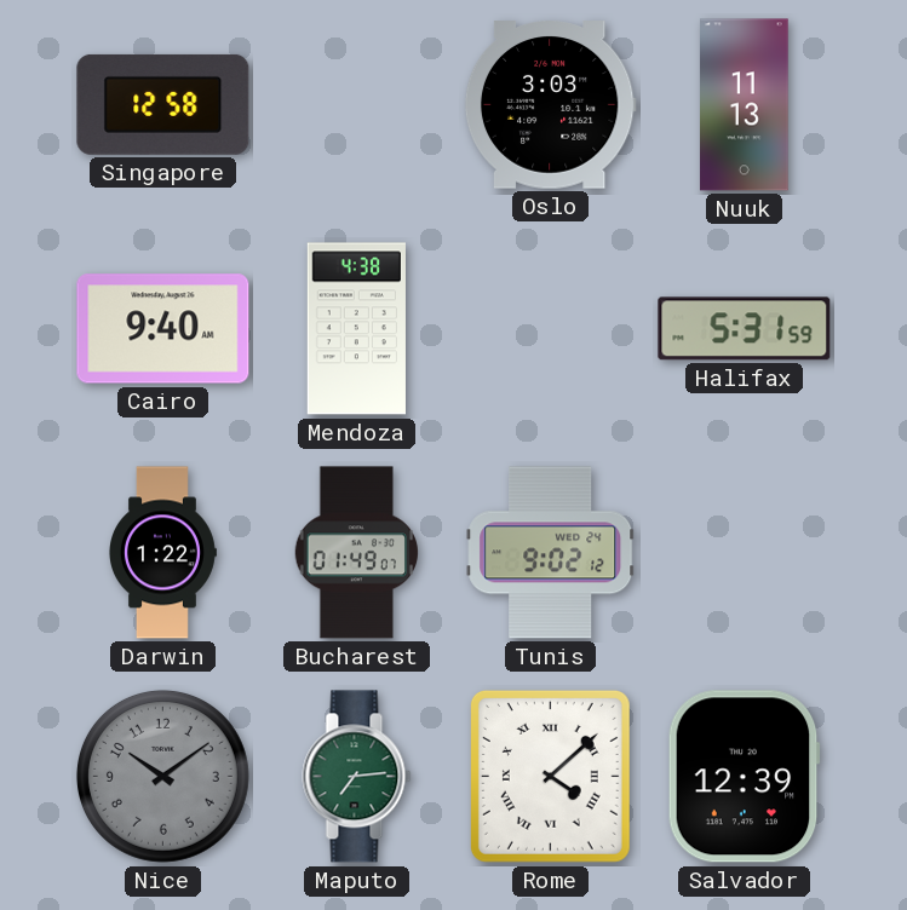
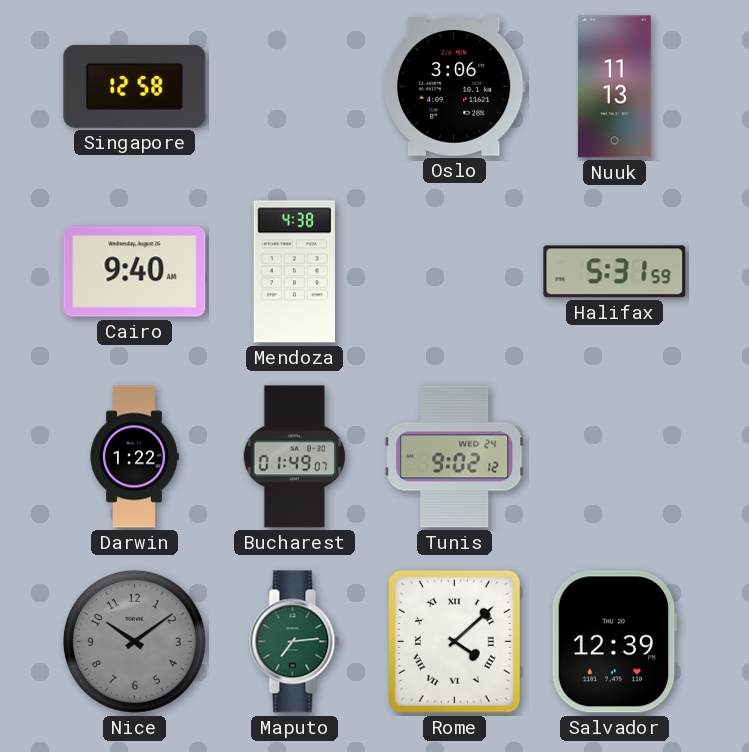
Oslo: 3:03 -> 3:06 (454, 87)
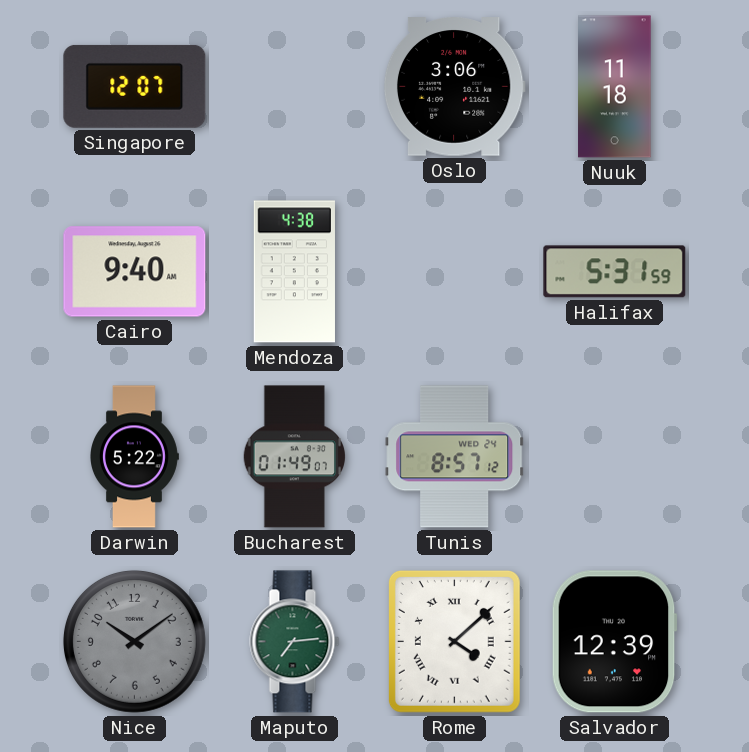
Singapore: 12:58 -> 12:07 (135, 86)
Nuuk: 11:13 -> 11:18 (615, 87)
Darwin: 1:22 -> 5:22 (135, 457)
Tunis: 9:02 -> 8:57 (455, 457)
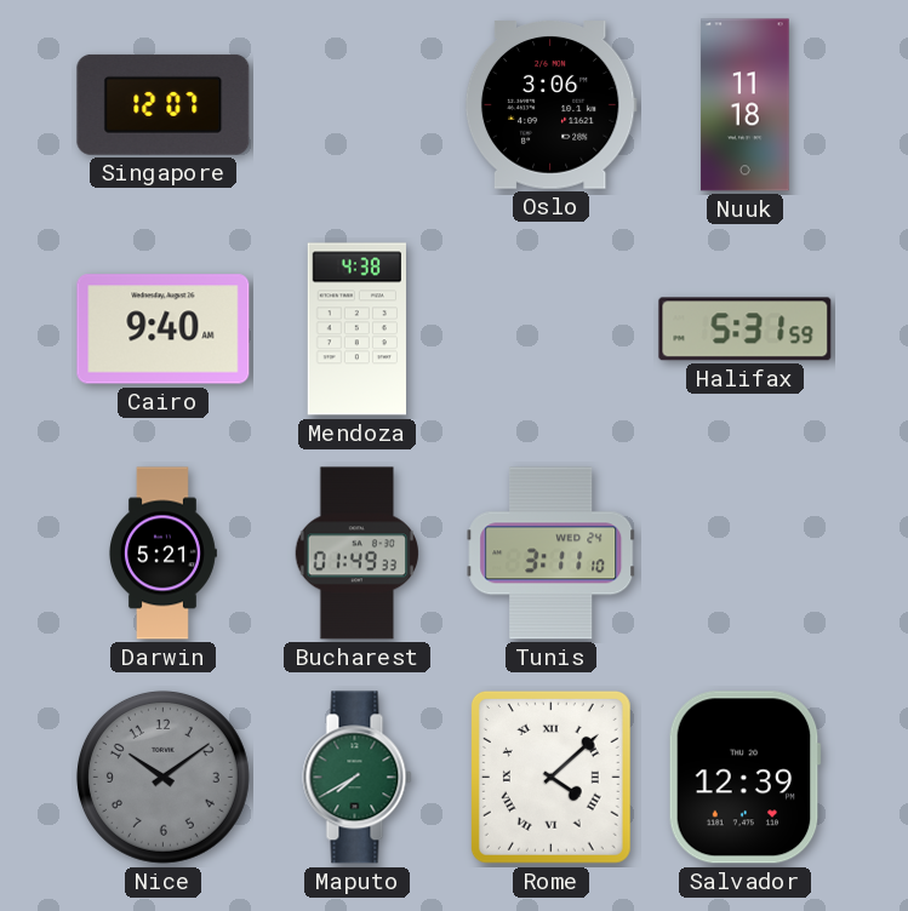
Darwin: 5:22 -> 5:21 (164, 554)
Bucharest: 01:49:07 -> 01:49:33 (358, 554)
Tunis: 8:57 -> 3:11 (552, 554)
Maputo: 7:14 -> 7:40 (358, 778)
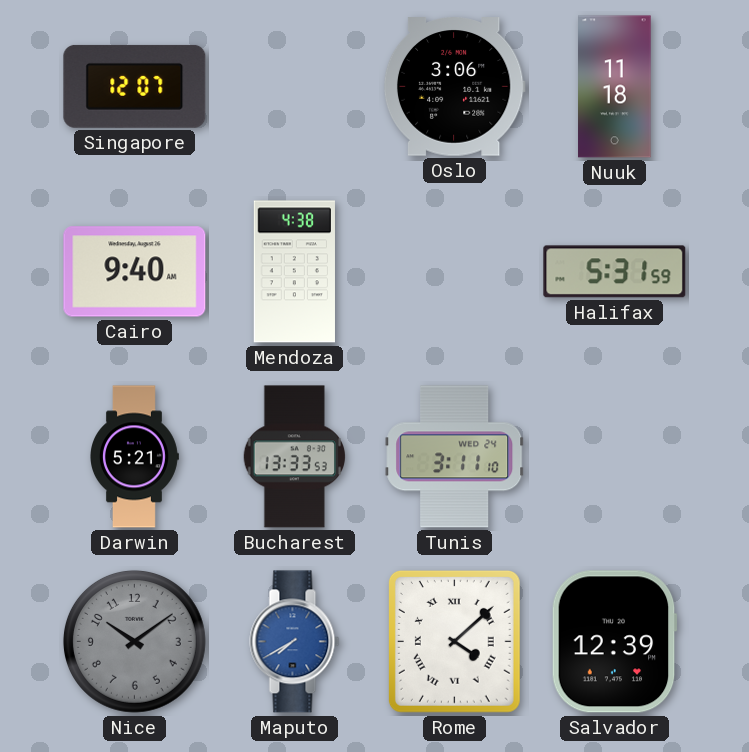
Bucharest: 01:49 -> 13:33 (295, 457)
Maputo dial: green -> blue (295, 642)
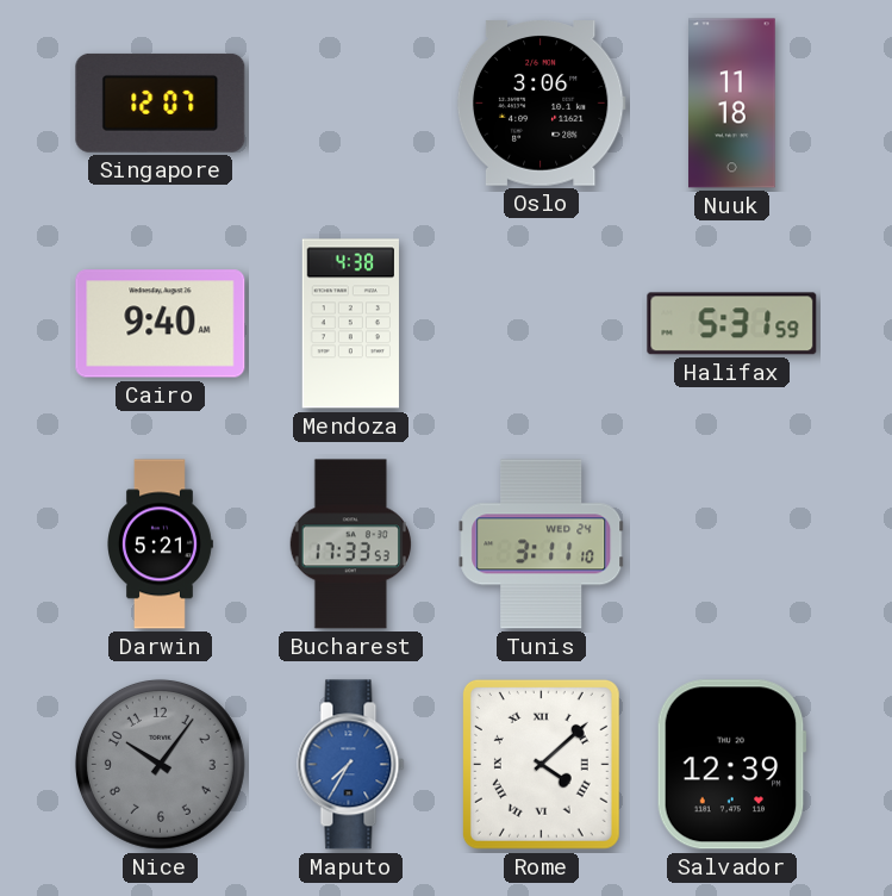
Bucharest: 13:33 -> 17:33 (351, 545)
Nice: 10:09 -> 10:06 (160, 764)
Maputo: 7:40 -> 7:35 (351, 765)
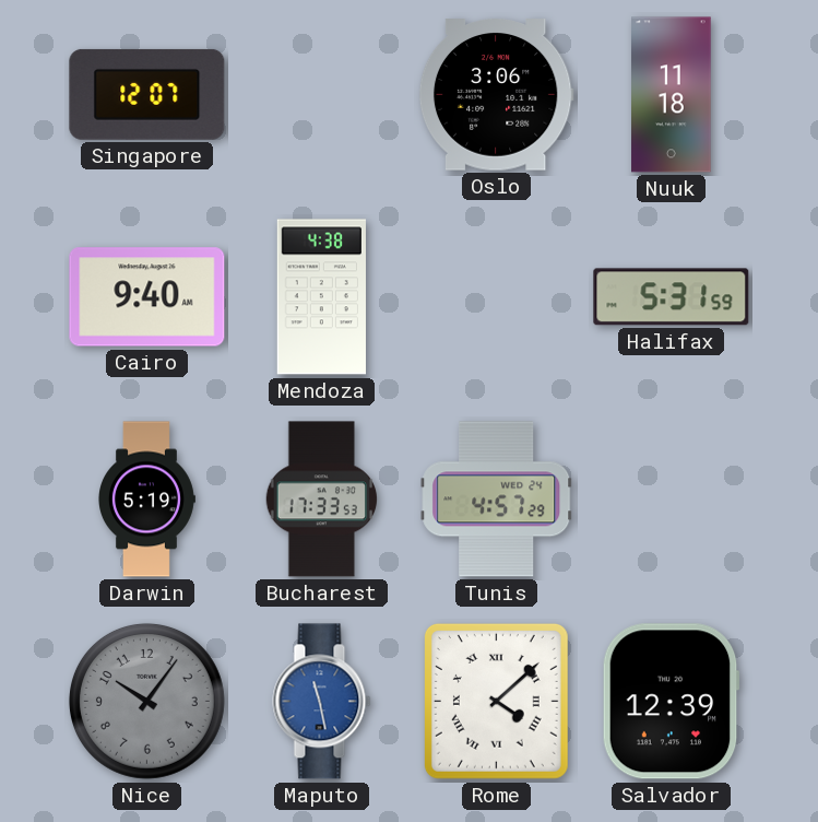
Darwin: 5:21 -> 5:19 (147, 500)
Tunis: 3:11 -> 4:57 (497, 500)
Maputo: 7:35 -> 11:28 (322, 702)
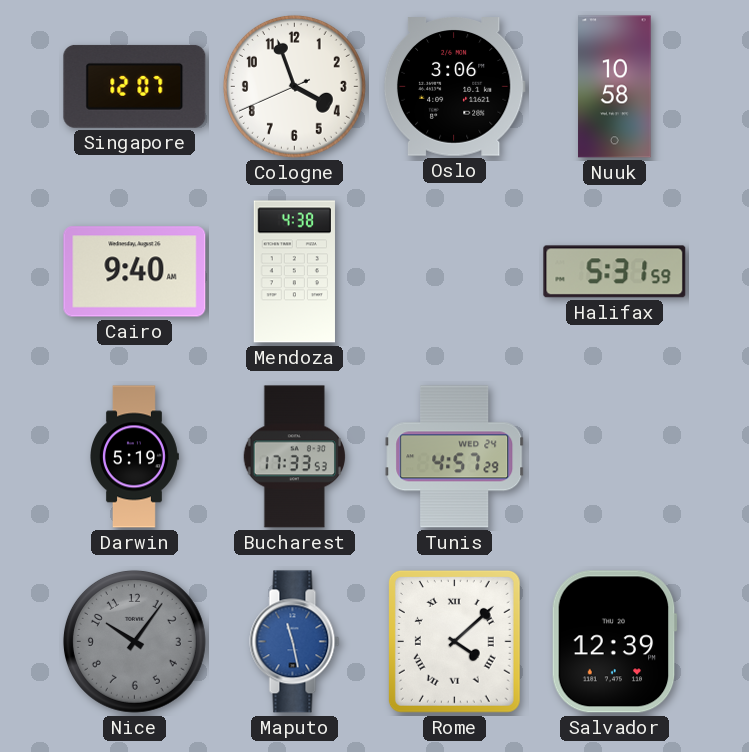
Cologne: none -> 3:56 (294, 86)
Nuuk: 11:18 -> 10:58 (615, 87)
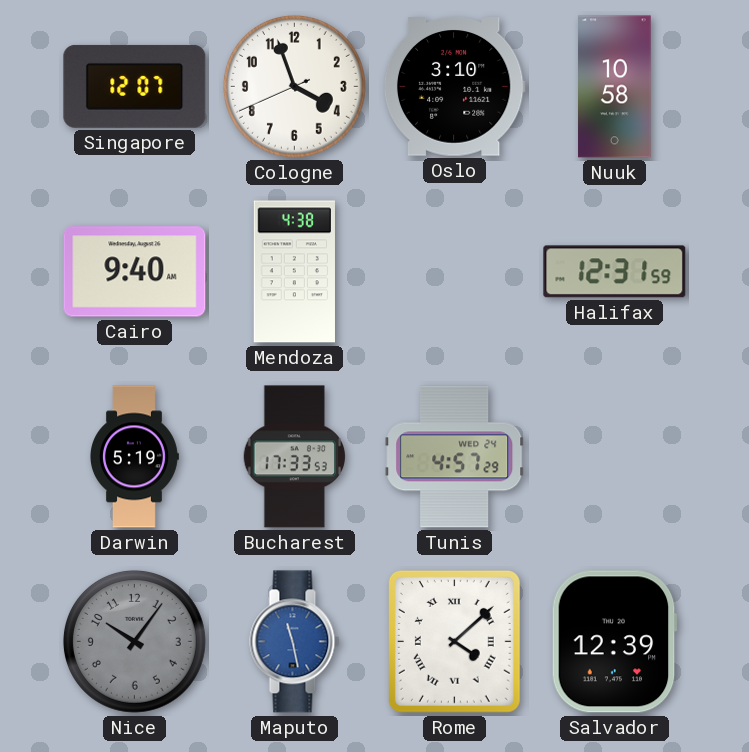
Oslo: 3:06 -> 3:10 (454, 87)
Halifax: 5:31 -> 12:31 (615, 272)
